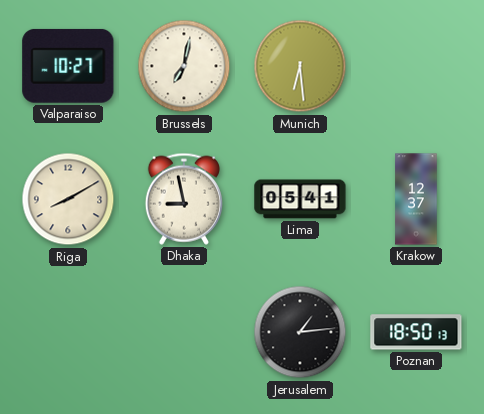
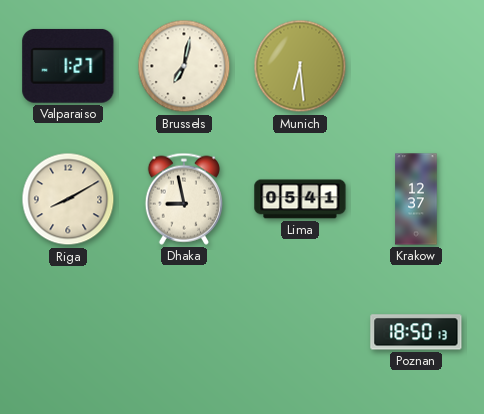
Valparaiso: 10:27 -> 1:27 (68, 66)
Jerusalem: 1:14 -> none (300, 332)
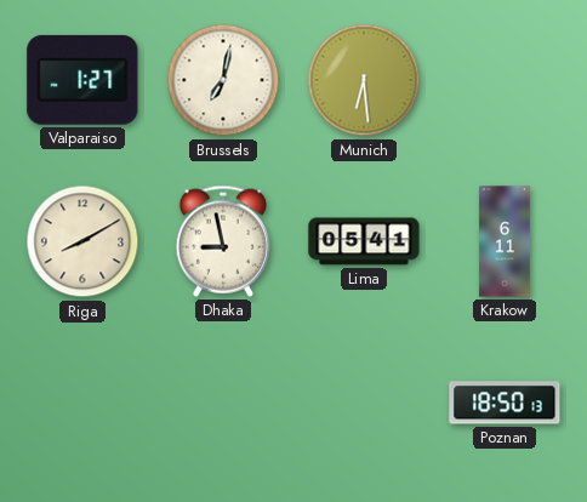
Krakow: 12:37 -> 6:11 (505, 241)
